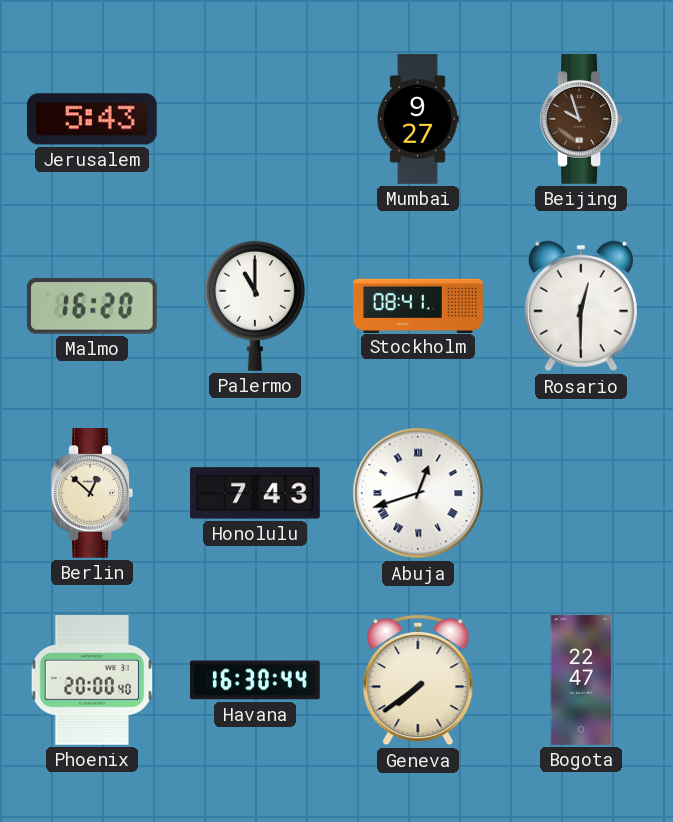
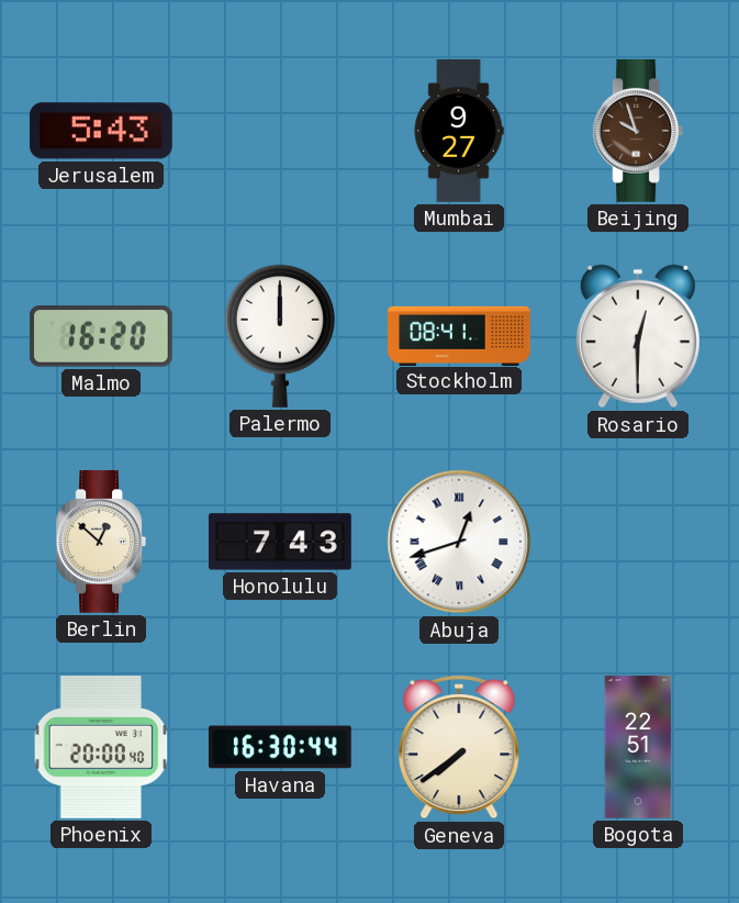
Palermo: 11:00 -> 12:00 (280, 336)
Bogota: 22:47 -> 22:51 (638, 747)
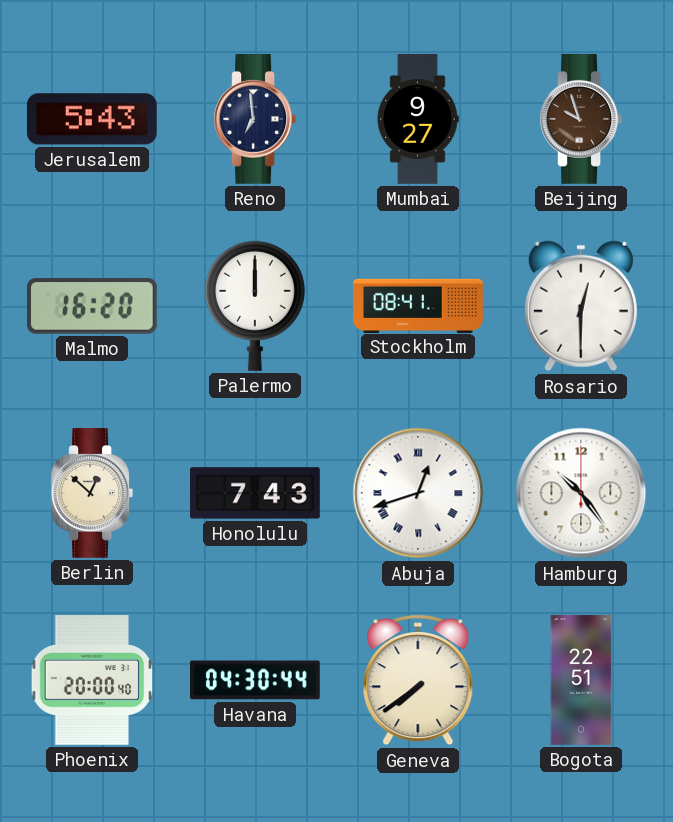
Reno: none -> 6:59 (254, 120)
Hamburg: none -> 10:24 (581, 493)
Havana: 16:30 -> 04:30 (255, 680)
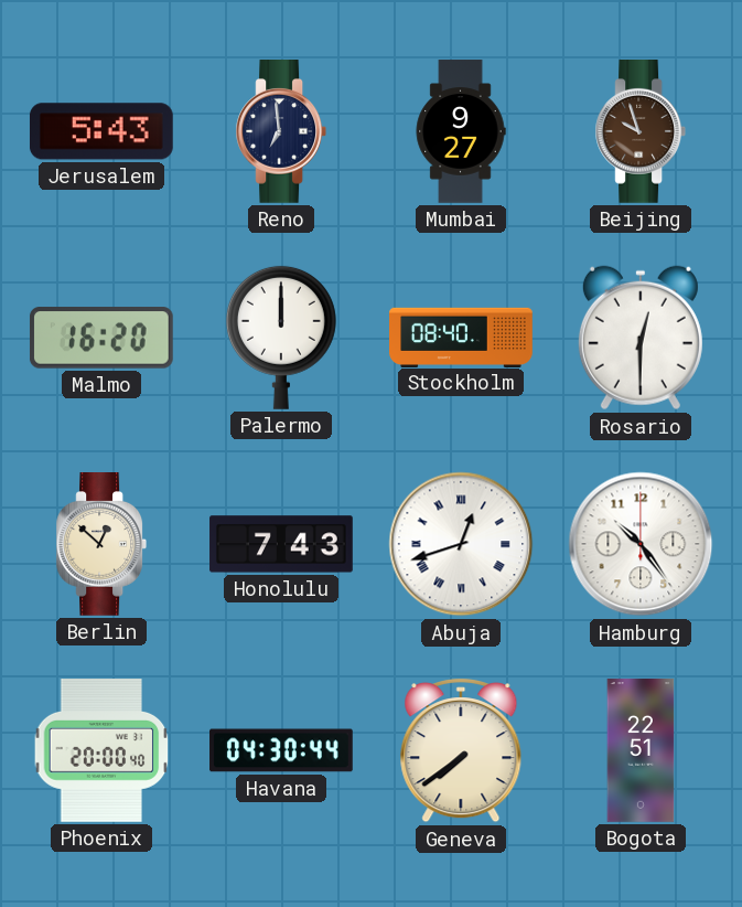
Stockholm: 08:41 -> 08:40 (461, 337)
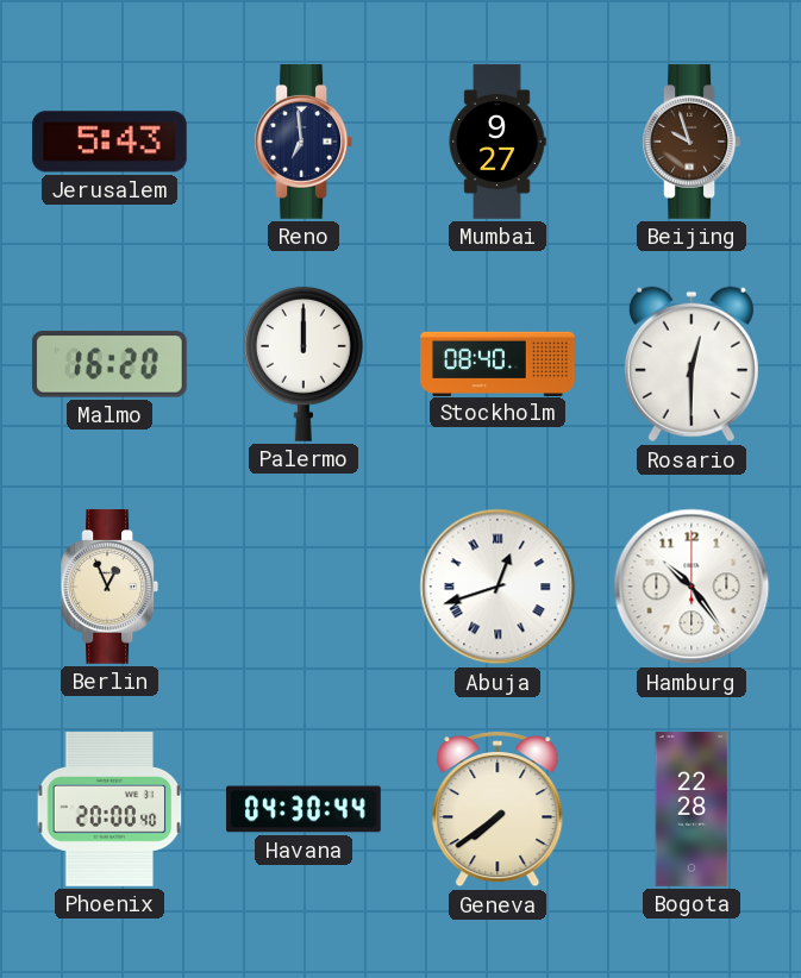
Berlin: 12:52 -> 12:56 (108, 588)
Honolulu: 7:43 -> none (281, 544)
Bogota: 22:51 -> 22:28 (692, 809)
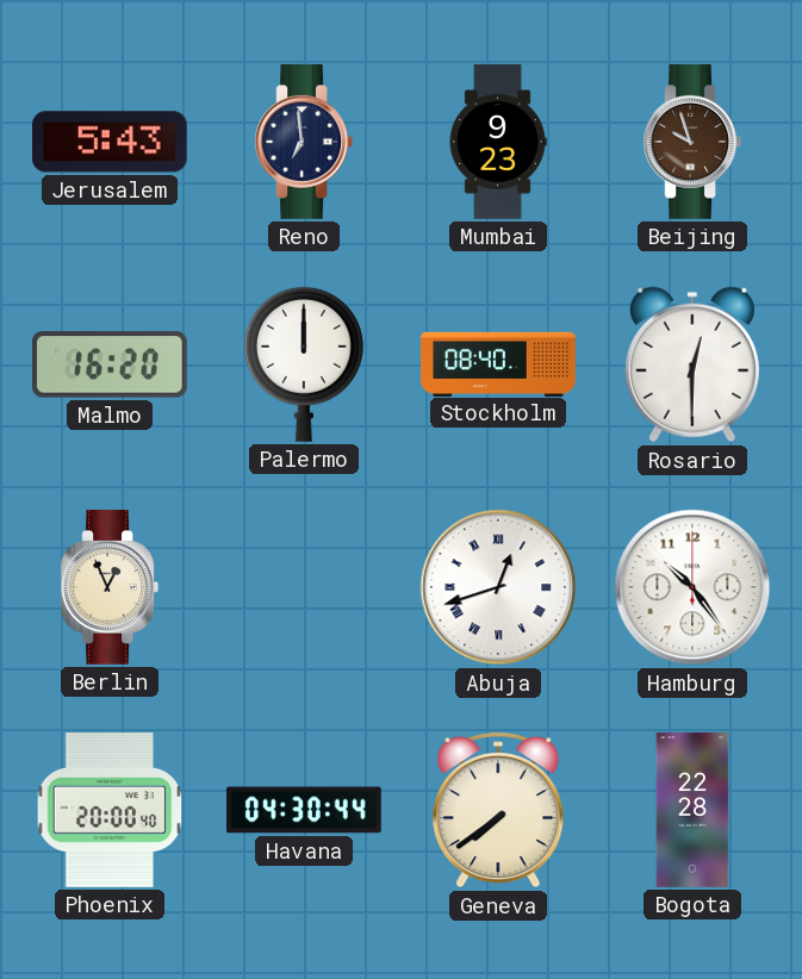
Mumbai: 9:27 -> 9:23 (498, 142)
